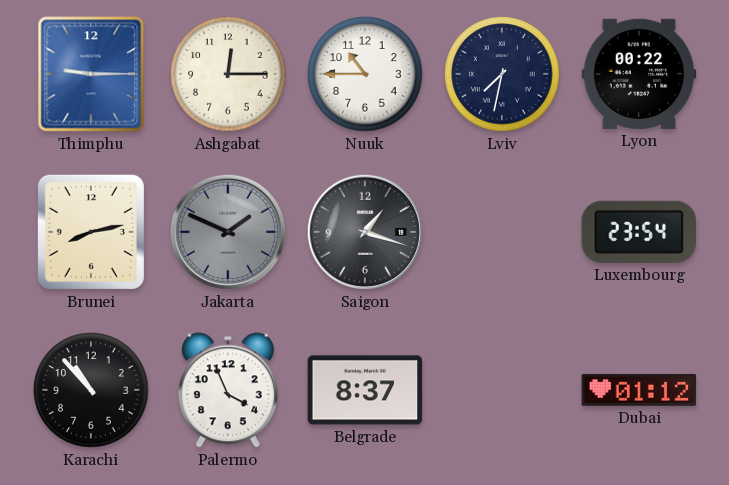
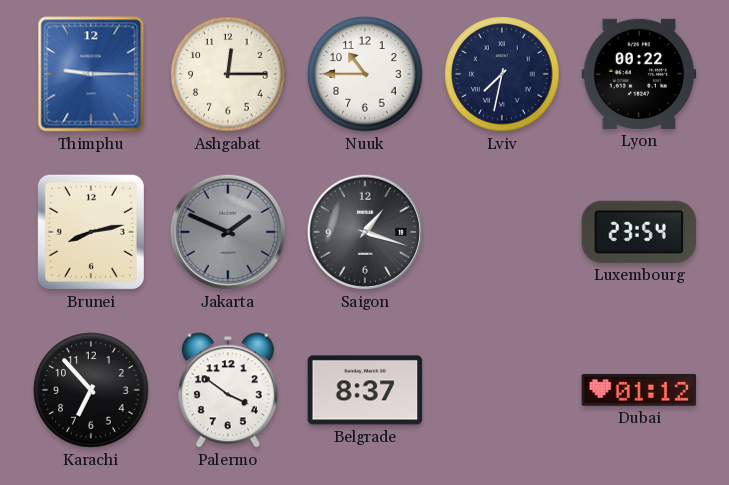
Karachi: 10:53 -> 6:53 (91, 390)
Palermo: 3:56 -> 3:51 (228, 390)
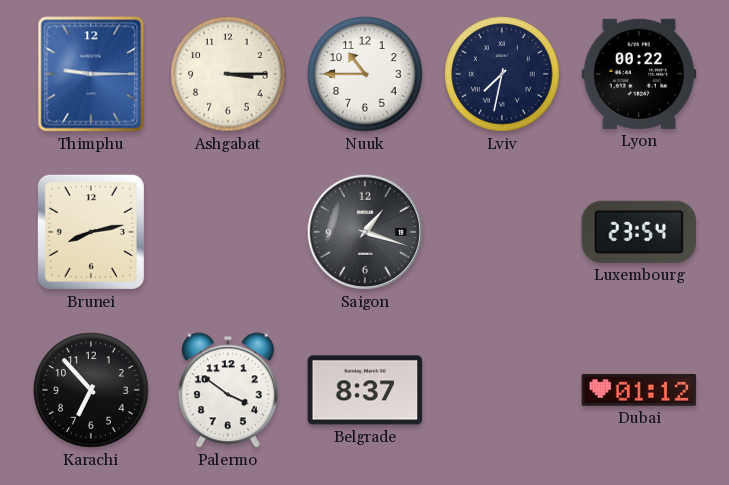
Ashgabat: 12:15 -> 3:15 (228, 74)
Jakarta: 1:49 -> none (228, 232)
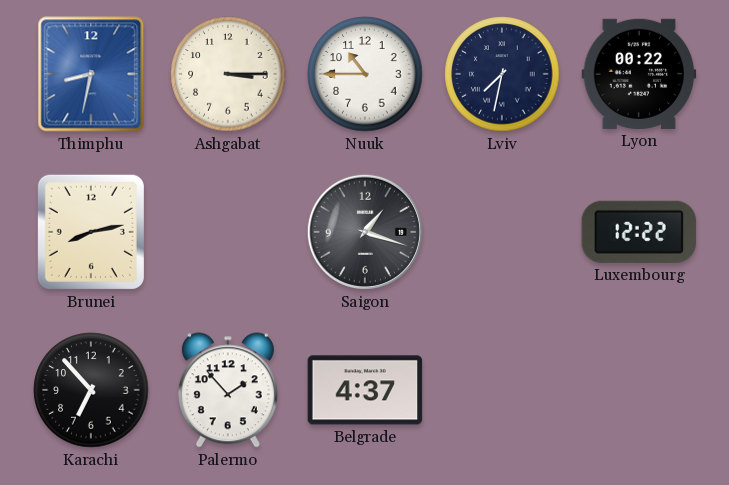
Thimphu: 9:15 -> 8:32 (91, 74)
Luxembourg: 23:54 -> 12:22 (639, 232)
Palermo: 3:51 -> 1:53 (228, 390)
Belgrade: 8:37 -> 4:37 (365, 390)
Dubai: 01:12 -> none (639, 390)
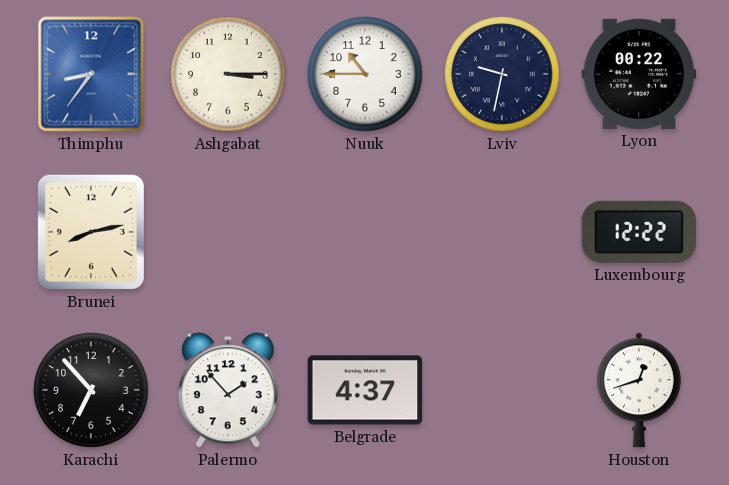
Thimphu: 8:32 -> 8:36 (91, 74)
Lviv: 7:32 -> 9:32 (502, 74)
Saigon: 1:18 -> none (365, 232)
Houston: none -> 12:42 (639, 390)
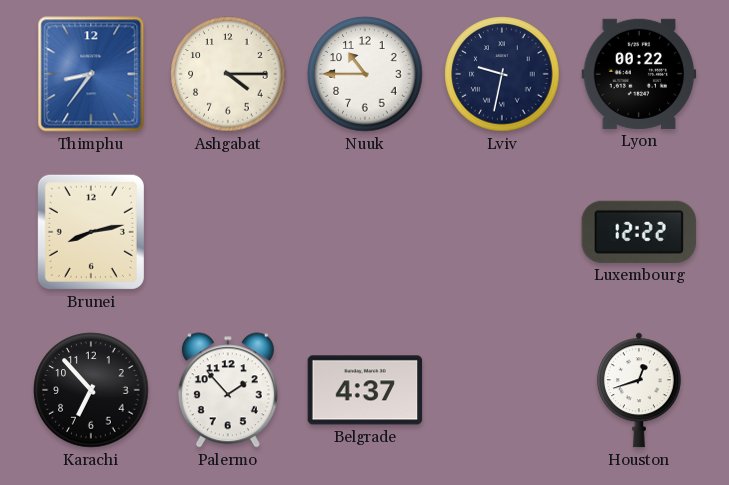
Ashgabat: 3:15 -> 4:15 (228, 74)
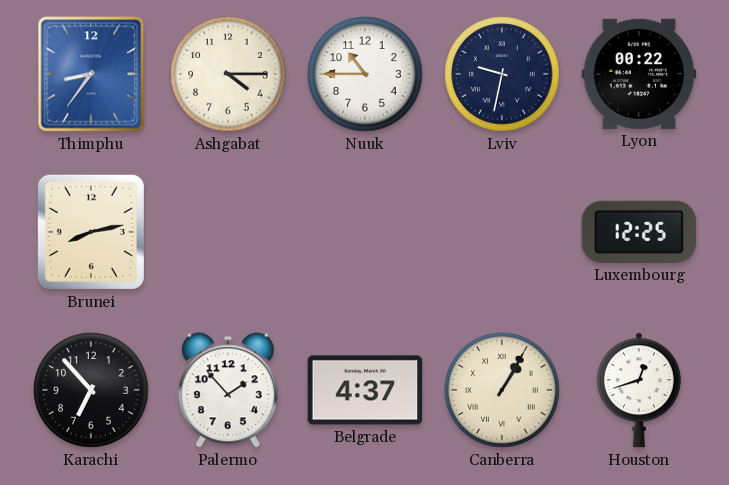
Luxembourg: 12:22 -> 12:25 (639, 232)
Canberra: none -> 1:05 (502, 390)
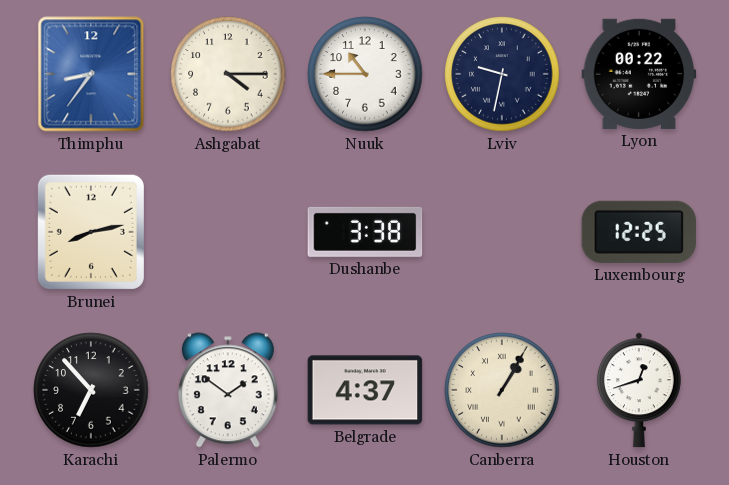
Dushanbe: none -> 3:38 (365, 232)
Palermo: 1:53 -> 1:51 (228, 390)
